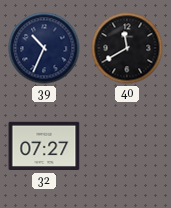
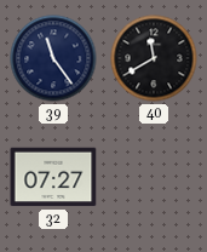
39: 10:34 -> 11:24 (53, 58)
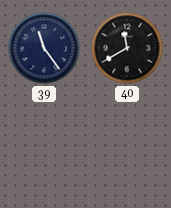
32: 07:27 -> none (53, 177)
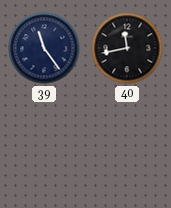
40: 11:40 -> 11:43 (127, 48)
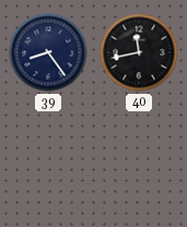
39: 11:24 -> 8:24 (48, 52)
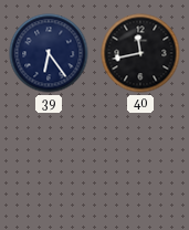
39: 8:24 -> 6:24 (49, 53)
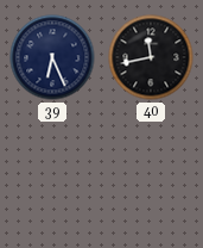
39: 6:24 -> 6:26 (52, 57)
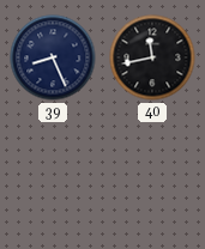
39: 6:26 -> 8:26 (53, 57)
